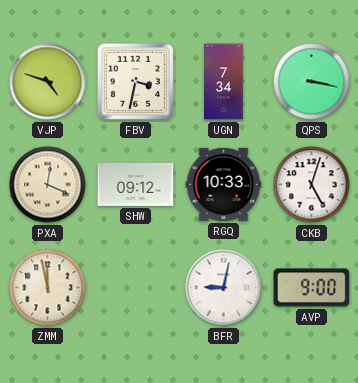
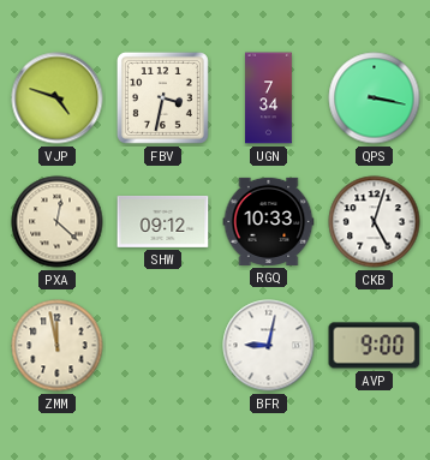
PXA: 12:19 -> 12:22 (58, 222)
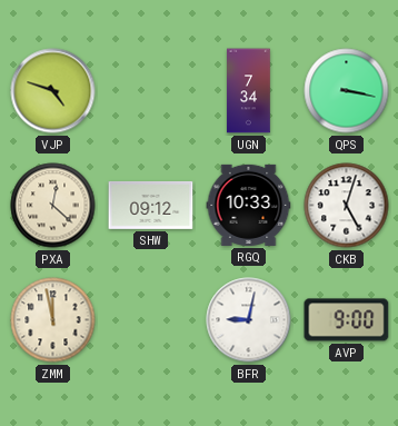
FBV: 3:32 -> none (162, 97)
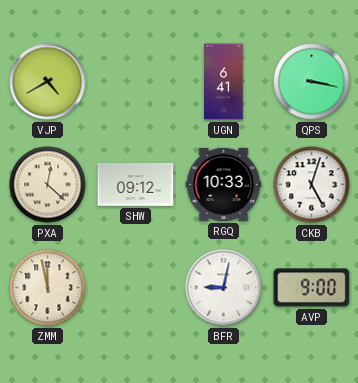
VJP: 4:48 -> 4:40 (48, 82)
UGN: 7:34 -> 6:41 (224, 82)
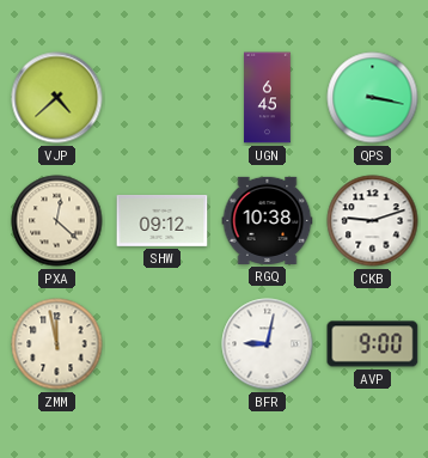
VJP: 4:40 -> 4:38 (57, 98)
UGN: 6:41 -> 6:45 (268, 98)
RGQ: 10:33 -> 10:38 (268, 220)
CKB: 5:03 -> 9:12 (373, 221)
